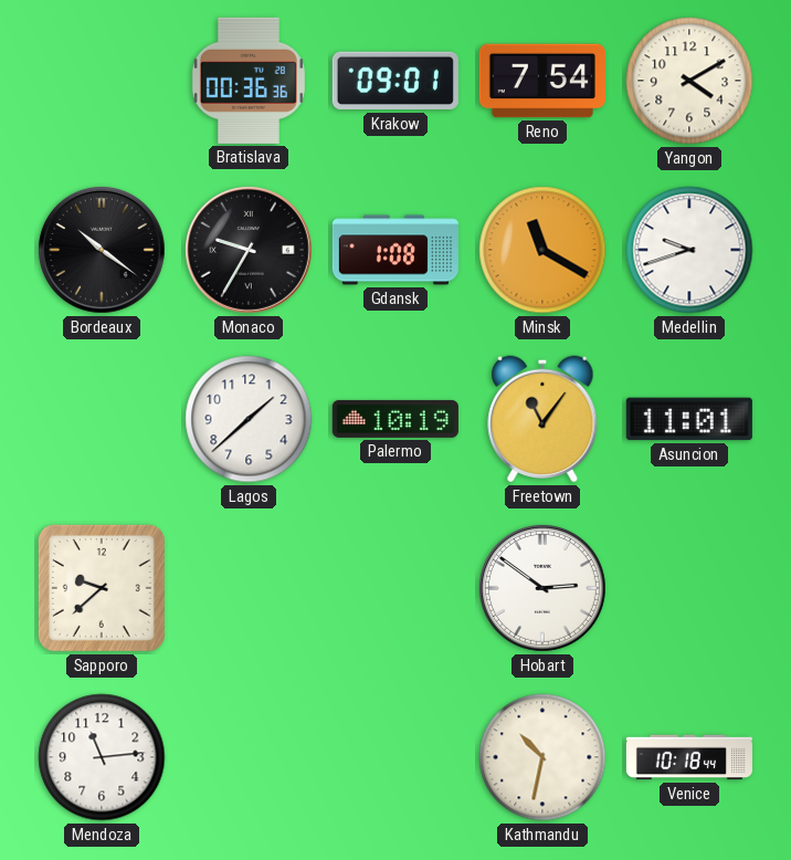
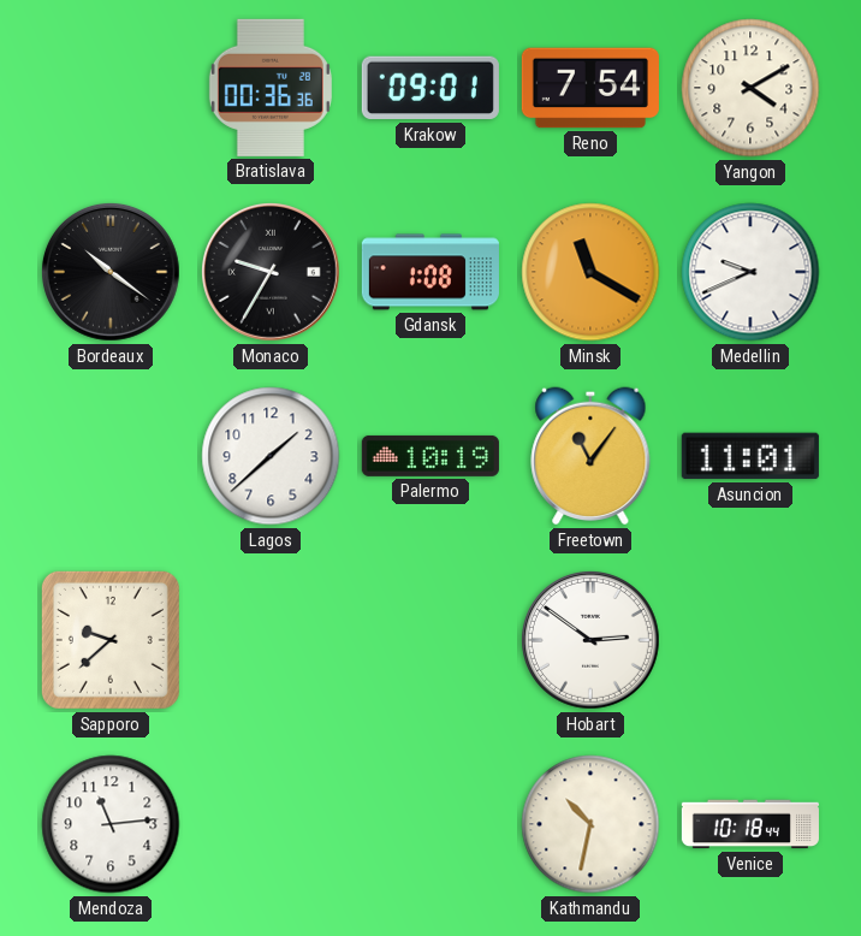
Medellin: 9:42 -> 9:41 (750, 272)
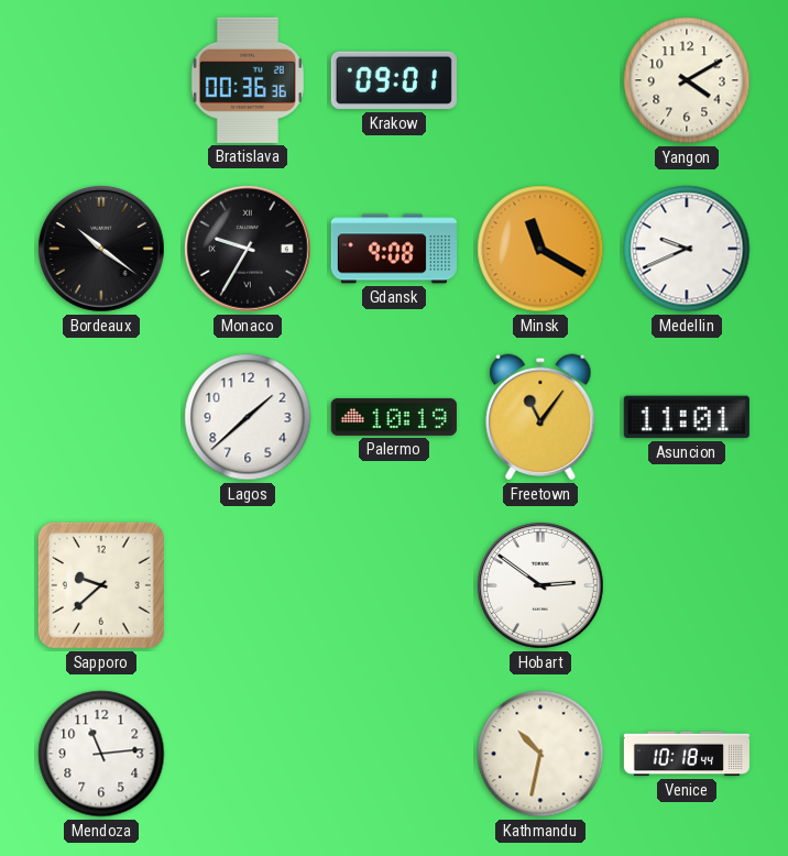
Reno: 7:54 -> none (590, 88)
Gdansk: 1:08 -> 9:08 (394, 249)
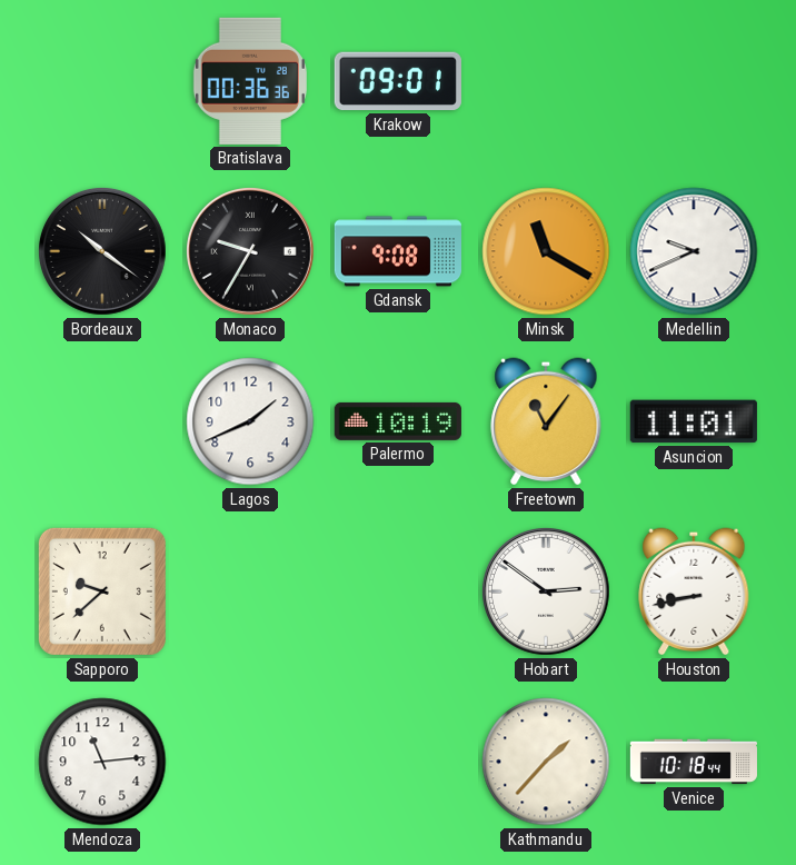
Yangon: 4:10 -> none (687, 80)
Lagos: 1:38 -> 1:41 (250, 421)
Houston: none -> 8:43 (694, 591)
Kathmandu: 10:32 -> 1:37 (546, 762)
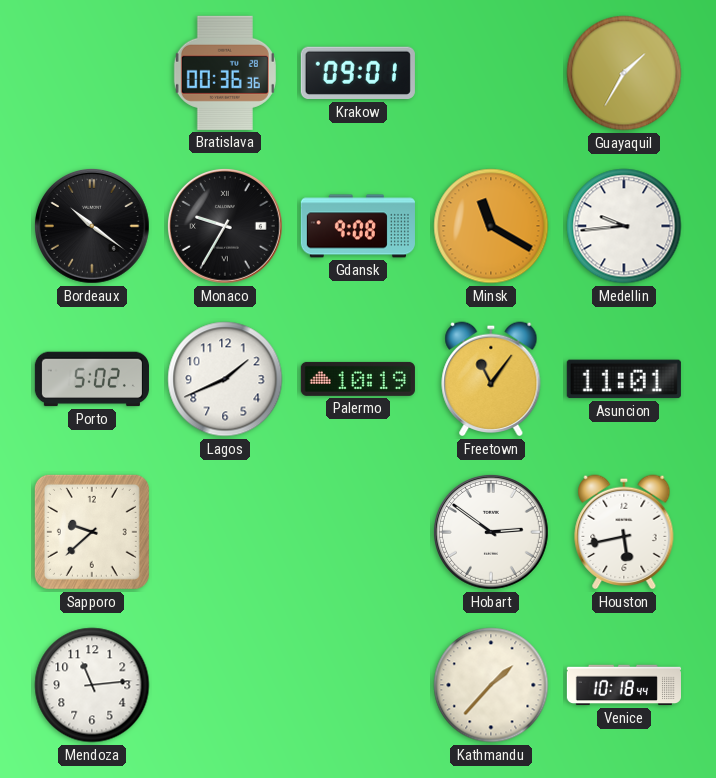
Guayaquil: none -> 1:35 (624, 73)
Medellin: 9:41 -> 9:44 (624, 226)
Porto: none -> 5:02 (92, 379)
Houston: 8:43 -> 5:43 (624, 532)
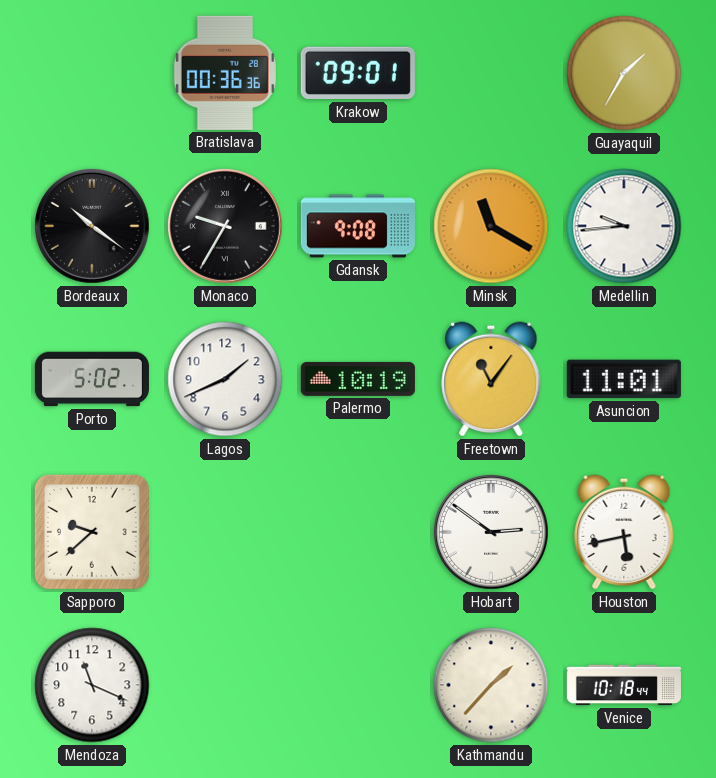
Mendoza: 11:14 -> 11:19 (92, 685)
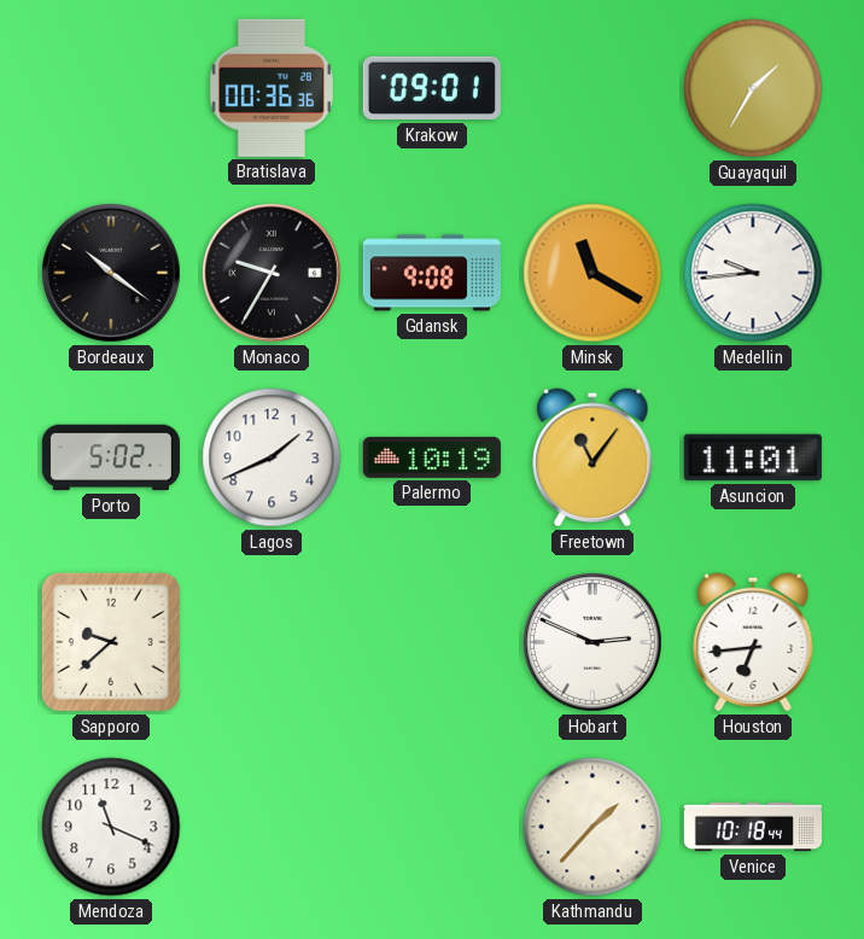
Hobart: 2:51 -> 2:49 (592, 642)
Houston: 5:43 -> 6:44 (753, 642)
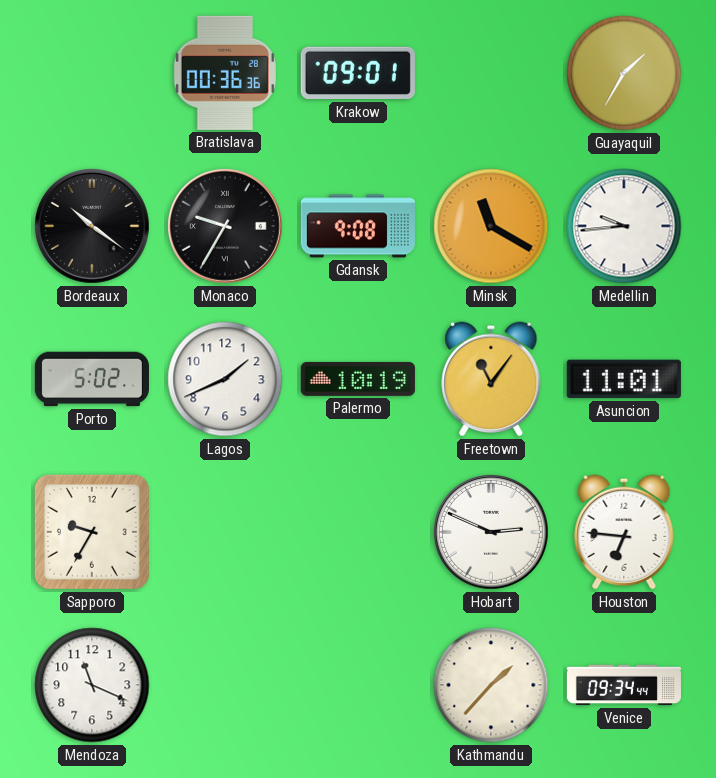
Sapporo: 9:38 -> 9:35 (92, 532)
Houston: 6:44 -> 6:46 (624, 532)
Venice: 10:18 -> 09:34 (624, 685)
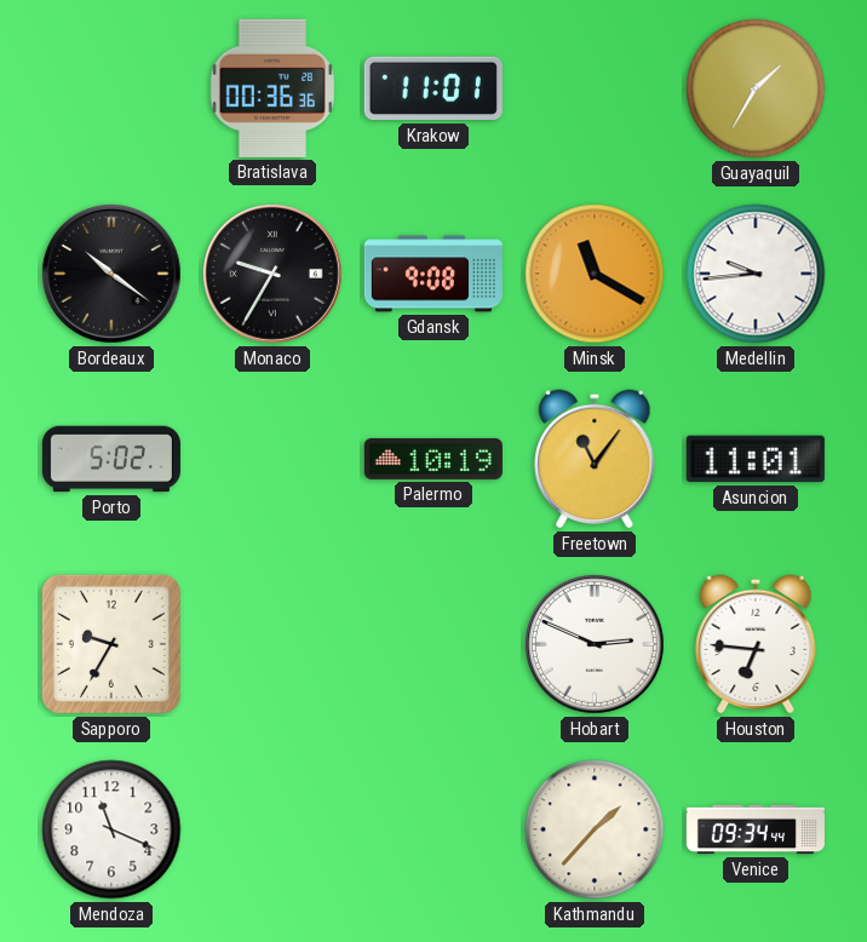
Krakow: 09:01 -> 11:01 (434, 88)
Lagos: 1:41 -> none (225, 379)
